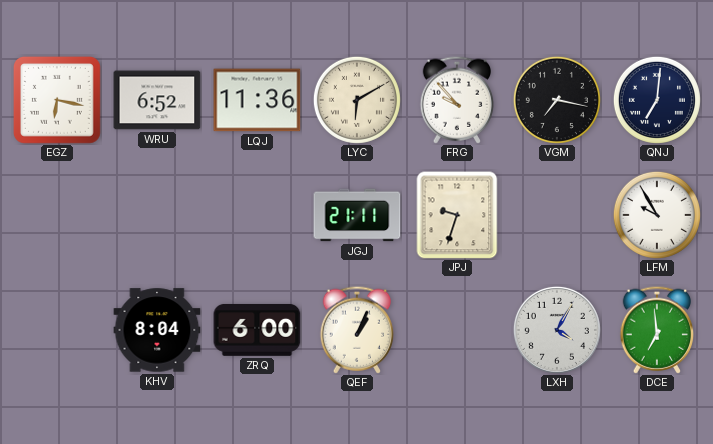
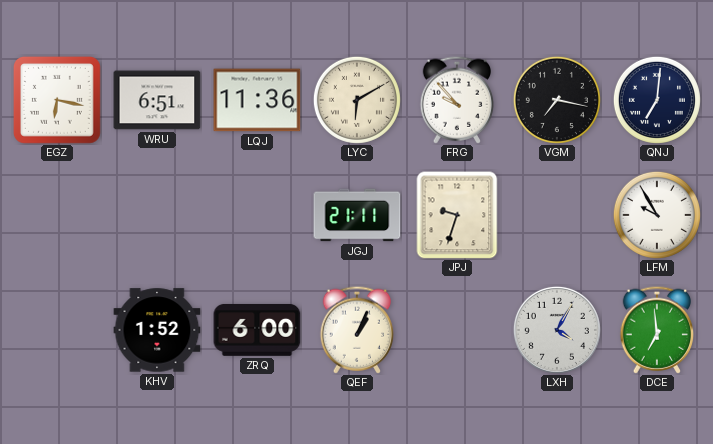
WRU: 6:52 -> 6:51 (157, 100)
KHV: 8:04 -> 1:52 (157, 330)
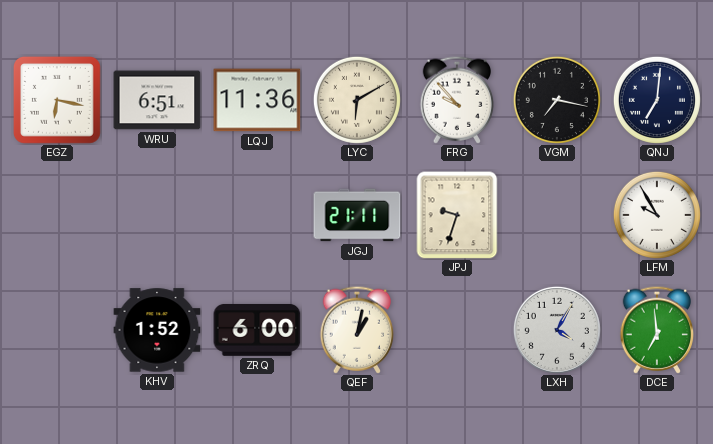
QEF: 1:04 -> 1:02 (357, 330)
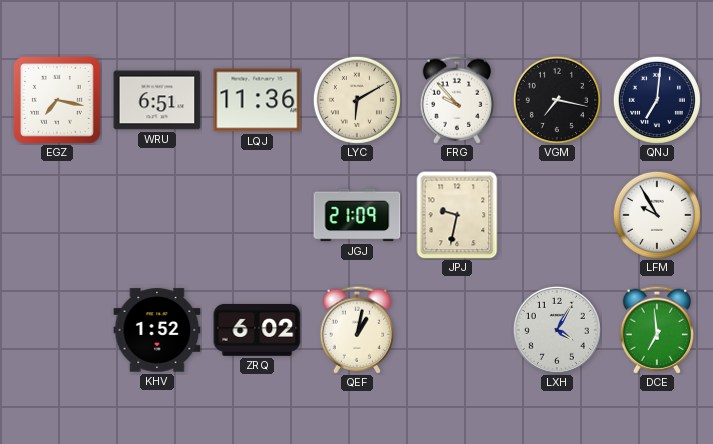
EGZ: 6:17 -> 7:17 (57, 100)
JGJ: 21:11 -> 21:09 (357, 215)
JPJ: 9:33 -> 9:32 (457, 215)
ZRQ: 6:00 -> 6:02 (257, 330)
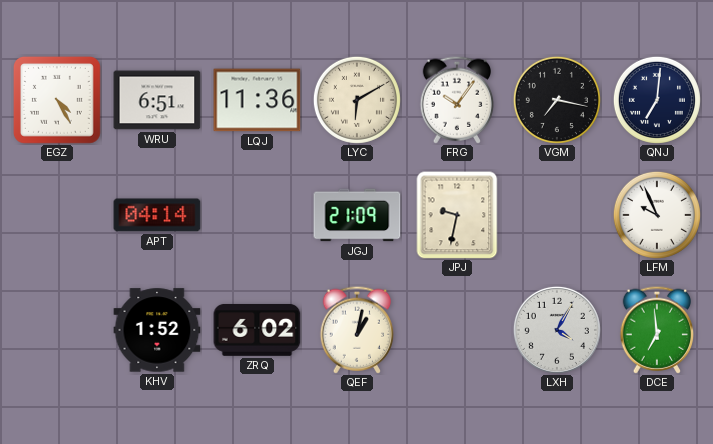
EGZ: 7:17 -> 4:25 (57, 100)
FRG: 9:53 -> 10:06 (457, 100)
APT: none -> 04:14 (157, 215)
LFM: 9:55 -> 9:56 (657, 215)
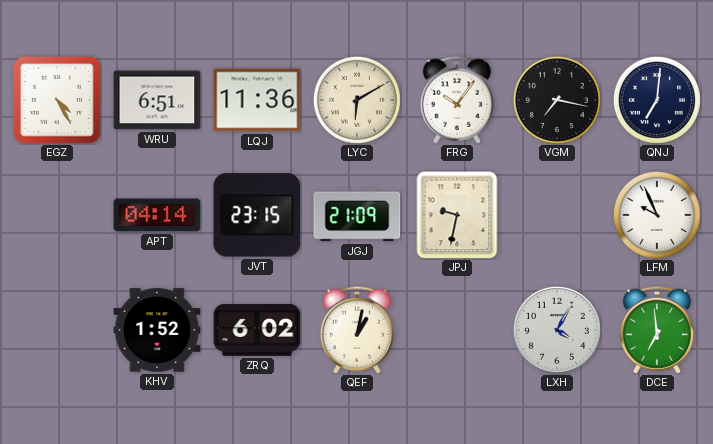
JVT: none -> 23:15 (257, 215)
